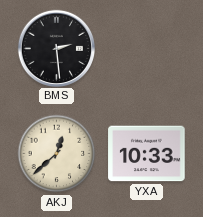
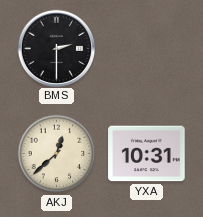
BMS: 2:29 -> 2:30 (56, 48)
YXA: 10:33 -> 10:31 (147, 154)
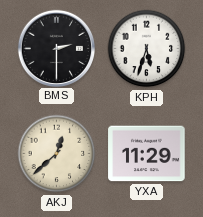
KPH: none -> 5:33 (147, 49)
YXA: 10:31 -> 11:29 (147, 154)
